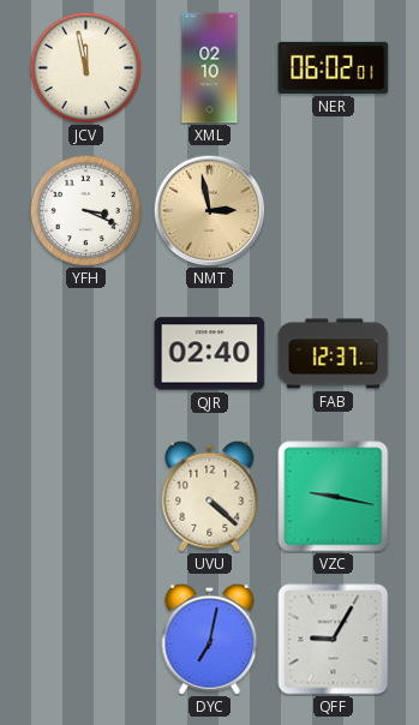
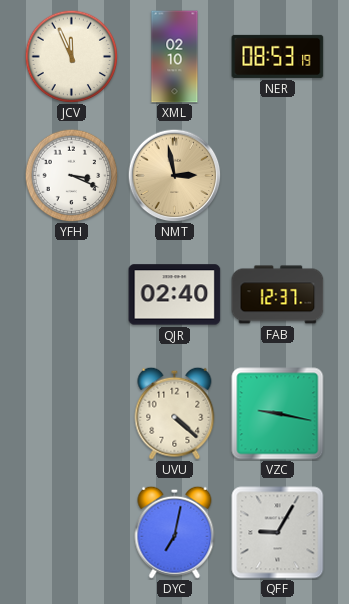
JCV: 11:58 -> 11:56 (71, 56)
NER: 06:02 -> 08:53 (278, 56)
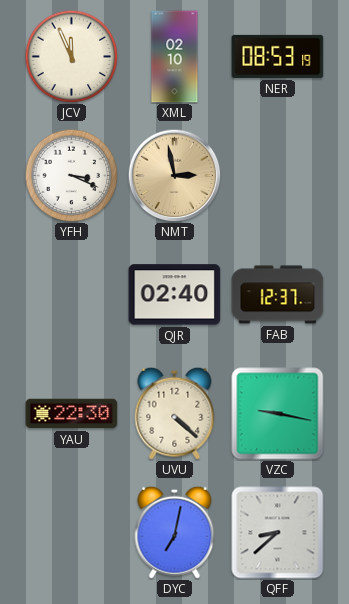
YAU: none -> 22:30 (72, 414)
QFF: 9:05 -> 8:38 (278, 533)
